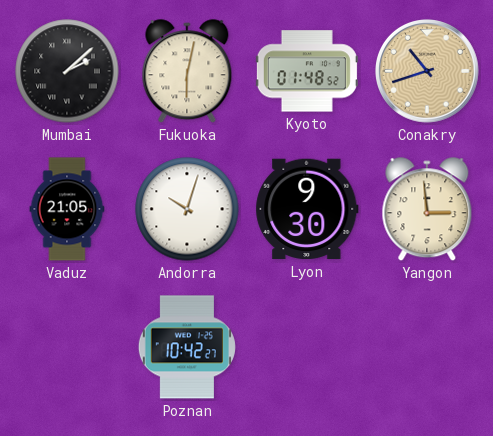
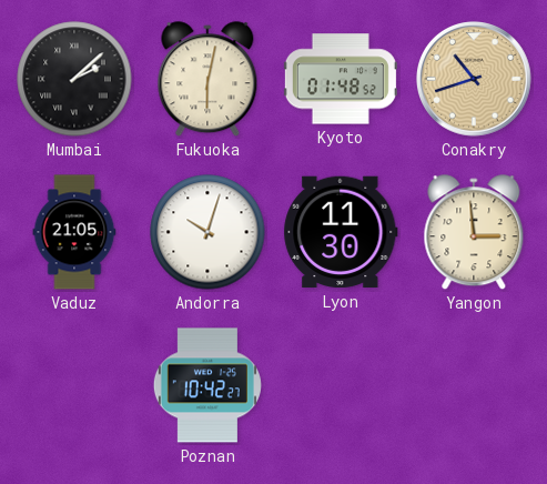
Lyon: 9:30 -> 11:30 (341, 232)
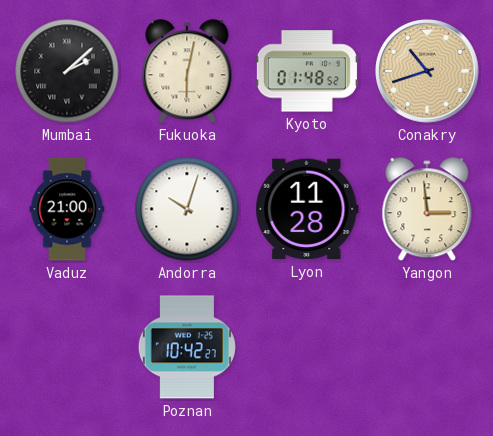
Vaduz: 21:05 -> 21:00 (67, 209)
Lyon: 11:30 -> 11:28 (307, 209)
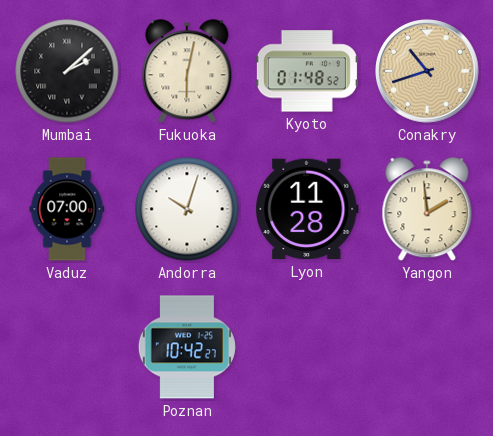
Vaduz: 21:00 -> 07:00 (67, 209)
Yangon: 2:59 -> 1:59 (427, 210)
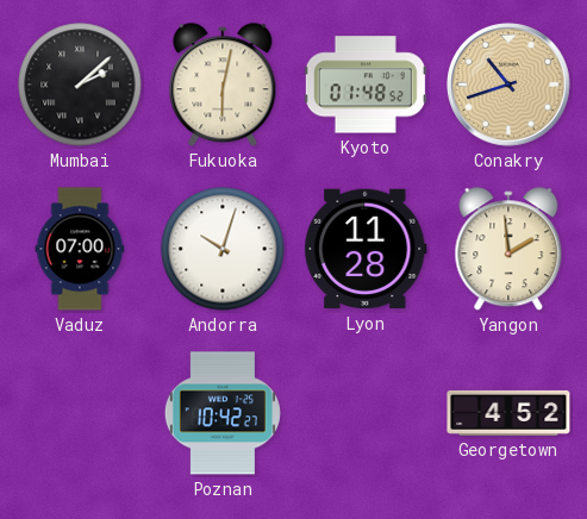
Georgetown: none -> 4:52 (508, 413)
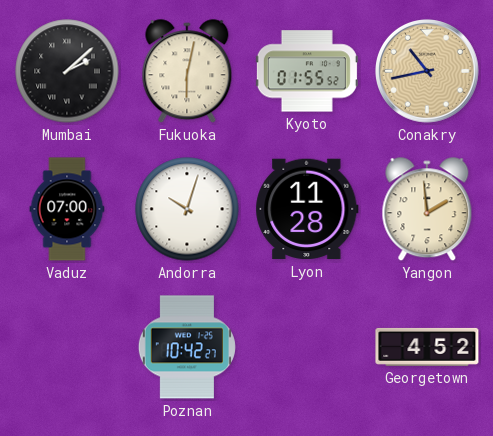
Kyoto: 01:48 -> 01:55 (307, 71)
Conakry: 10:42 -> 10:43 (428, 72)
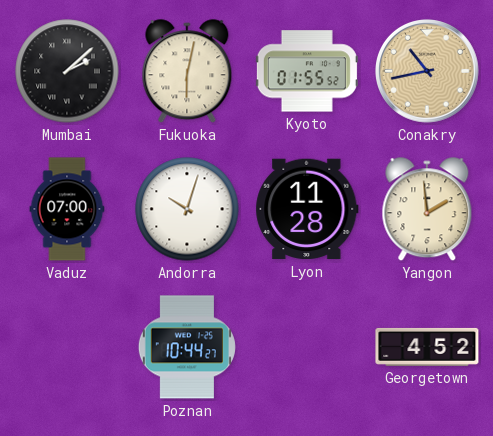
Poznan: 10:42 -> 10:44 (187, 347)
